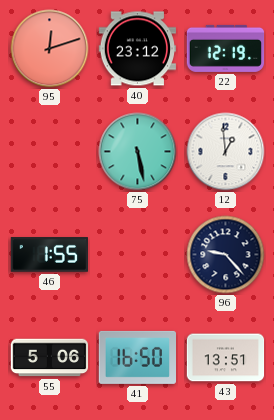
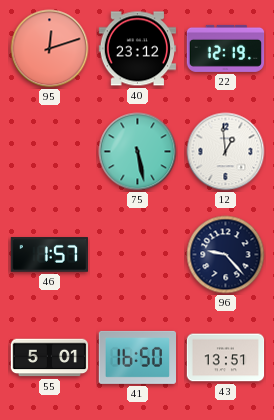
46: 1:55 -> 1:57 (50, 255)
55: 5:06 -> 5:01 (50, 358)
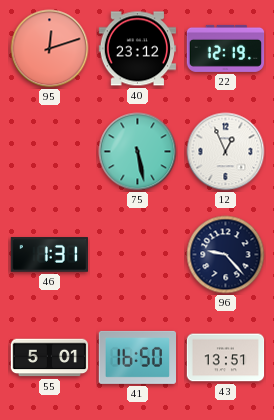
12: 12:59 -> 12:56 (226, 152)
46: 1:57 -> 1:31 (50, 255)
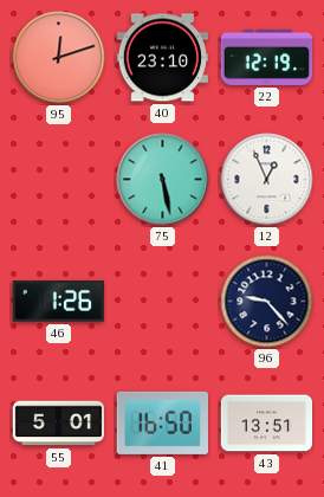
40: 23:12 -> 23:10 (163, 58)
46: 1:31 -> 1:26 (59, 302)
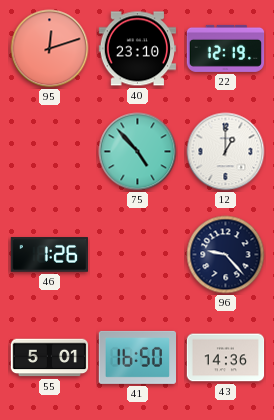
75: 5:28 -> 4:53 (138, 152)
12: 12:56 -> 1:00 (226, 152)
43: 13:51 -> 14:36 (226, 358)
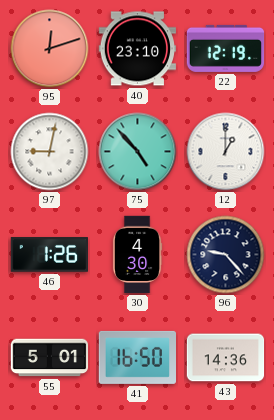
97: none -> 9:02 (50, 152)
30: none -> 4:30 (137, 255)
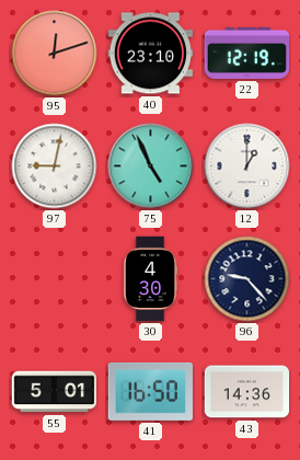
75: 4:53 -> 4:56 (151, 166)
46: 1:26 -> none (50, 255)
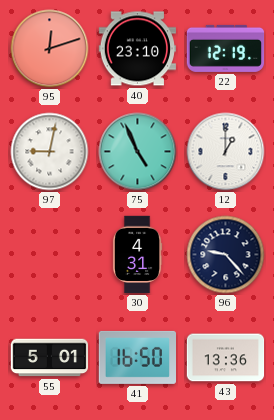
30: 4:30 -> 4:31 (137, 255)
43: 14:36 -> 13:36 (226, 358)
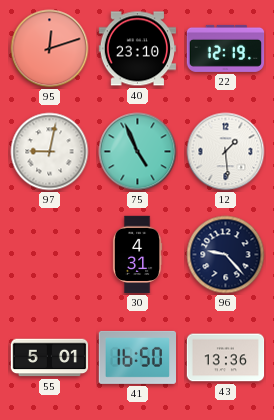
12: 1:00 -> 1:29 (226, 152)
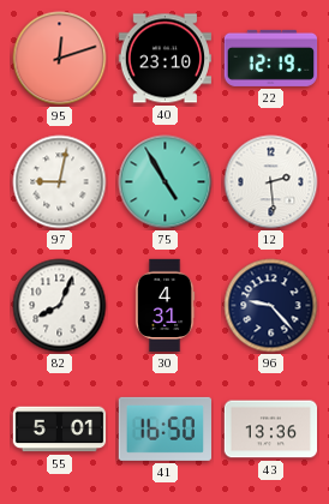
75: 4:56 -> 4:55 (166, 182)
12: 1:29 -> 2:29 (271, 182)
82: none -> 8:04 (60, 306)
